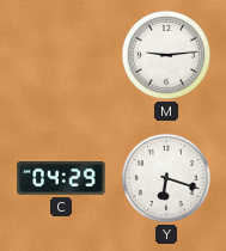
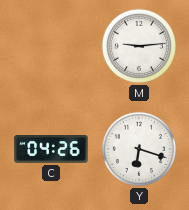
C: 04:29 -> 04:26 (51, 150)
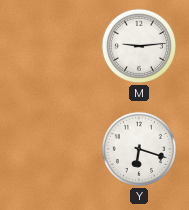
C: 04:26 -> none (51, 150)
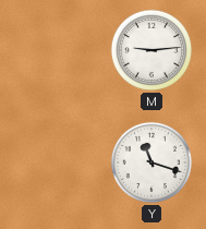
Y: 6:18 -> 11:18 (152, 162)
